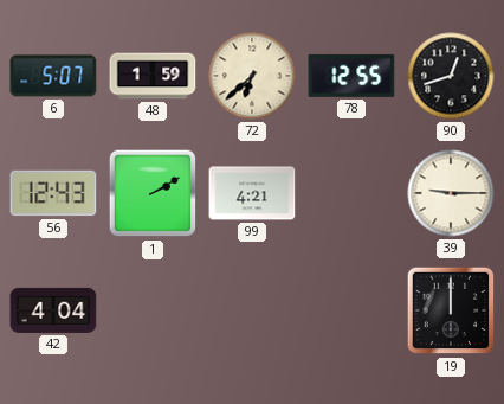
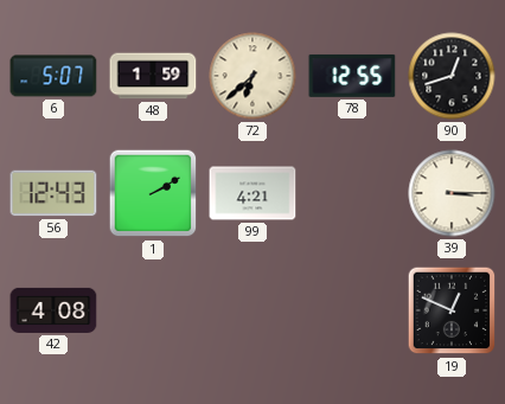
39: 9:15 -> 3:15 (452, 193)
42: 4:04 -> 4:08 (53, 310)
19: 12:00 -> 12:49 (452, 310)
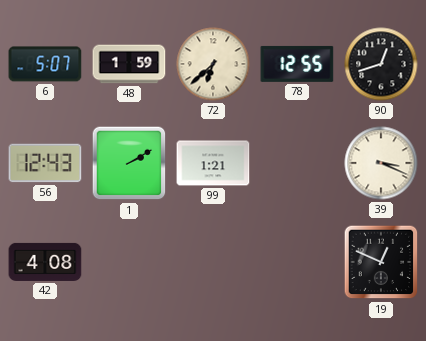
99: 4:21 -> 1:21 (213, 163)
39: 3:15 -> 3:19 (381, 163)
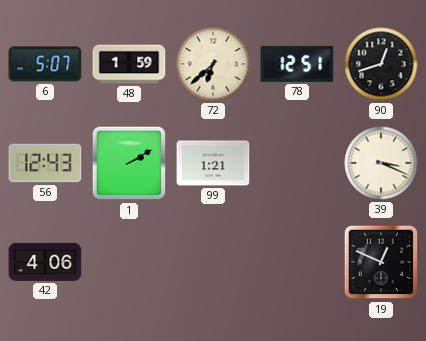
78: 12:55 -> 12:51 (297, 64)
42: 4:08 -> 4:06 (45, 262)
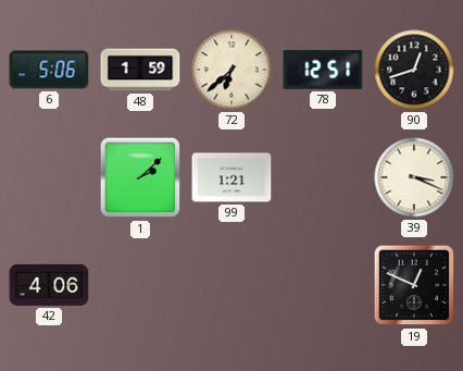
6: 5:07 -> 5:06 (49, 70)
56: 12:43 -> none (45, 163)
1: 2:10 -> 2:08 (140, 177)
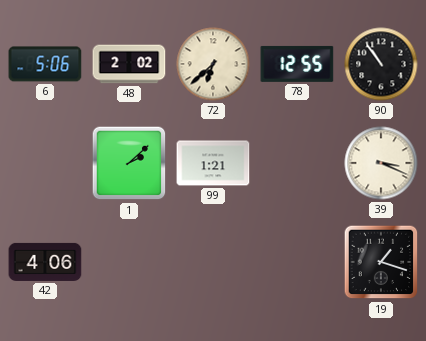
48: 1:59 -> 2:02 (129, 64)
78: 12:51 -> 12:55 (297, 64)
90: 12:42 -> 10:54 (381, 64)
19: 12:49 -> 1:18 (381, 262)
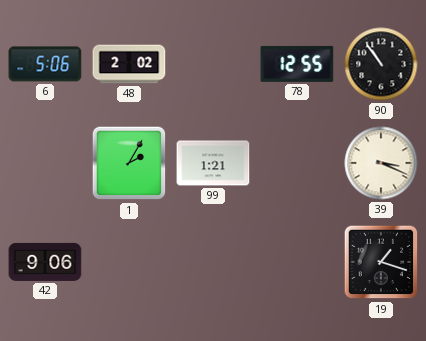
72: 6:38 -> none (213, 64)
1: 2:08 -> 2:05 (129, 163)
42: 4:06 -> 9:06 (45, 262)
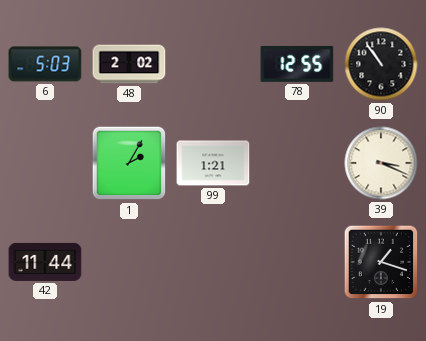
6: 5:06 -> 5:03 (45, 64)
42: 9:06 -> 11:44 (45, 262)
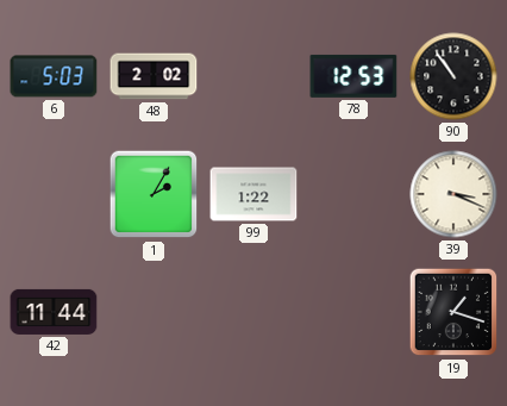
78: 12:55 -> 12:53 (353, 76)
99: 1:21 -> 1:22 (253, 194)
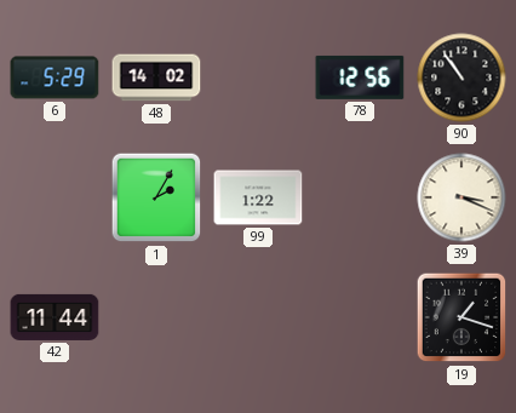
6: 5:03 -> 5:29 (55, 78)
48: 2:02 -> 14:02 (156, 78)
78: 12:53 -> 12:56 (360, 78)
